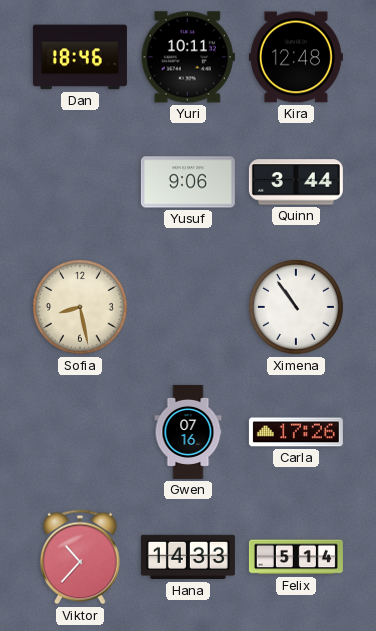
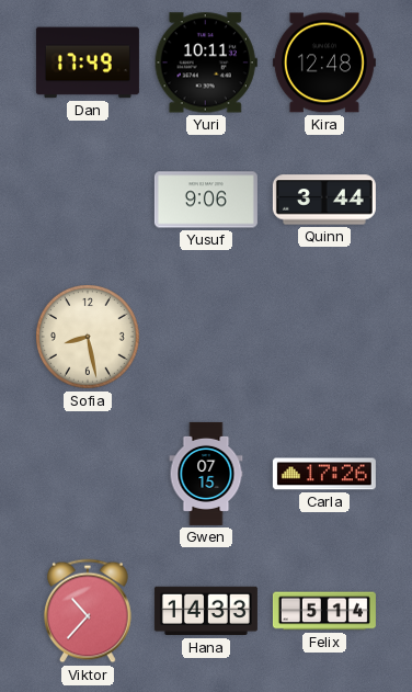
Dan: 18:46 -> 17:49 (88, 63)
Ximena: 10:54 -> none (297, 308)
Gwen: 07:16 -> 07:15 (206, 474)
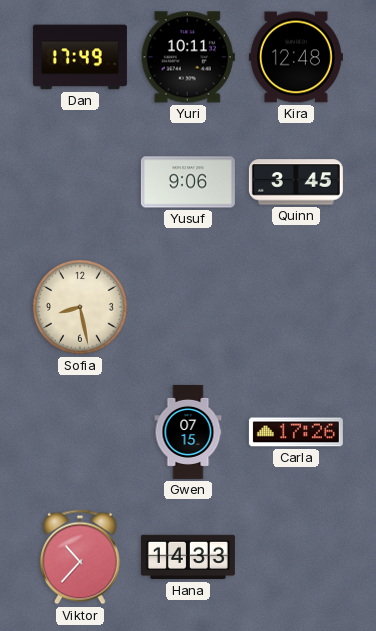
Quinn: 3:44 -> 3:45 (296, 182)
Felix: 5:14 -> none (324, 611)
